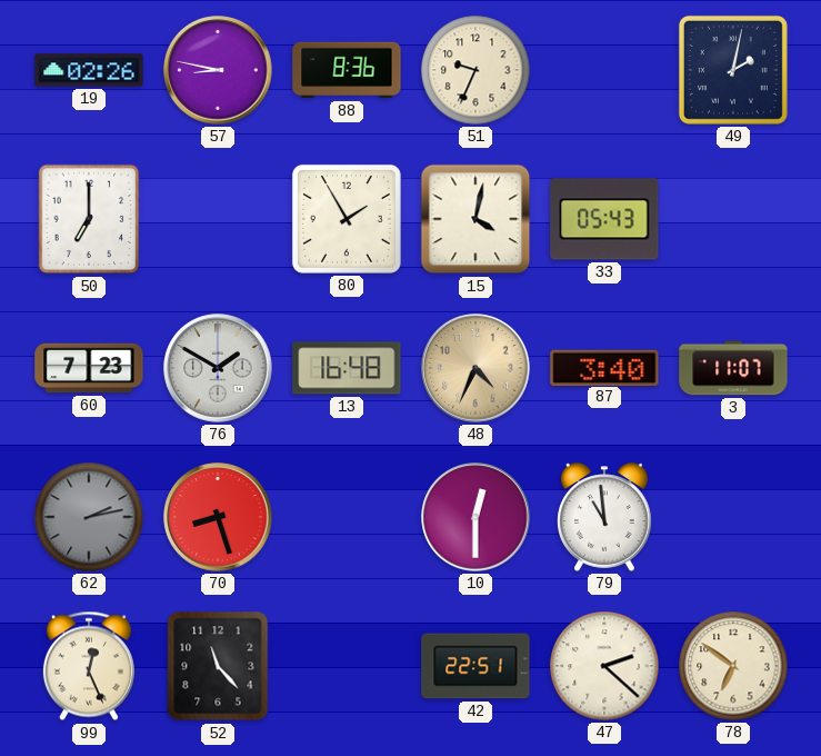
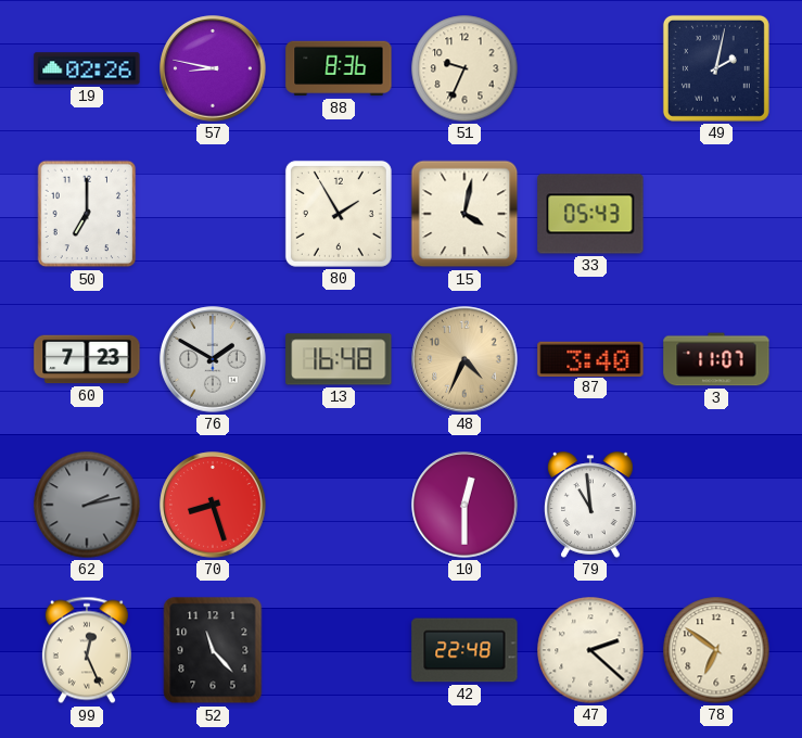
42: 22:51 -> 22:48 (464, 650)
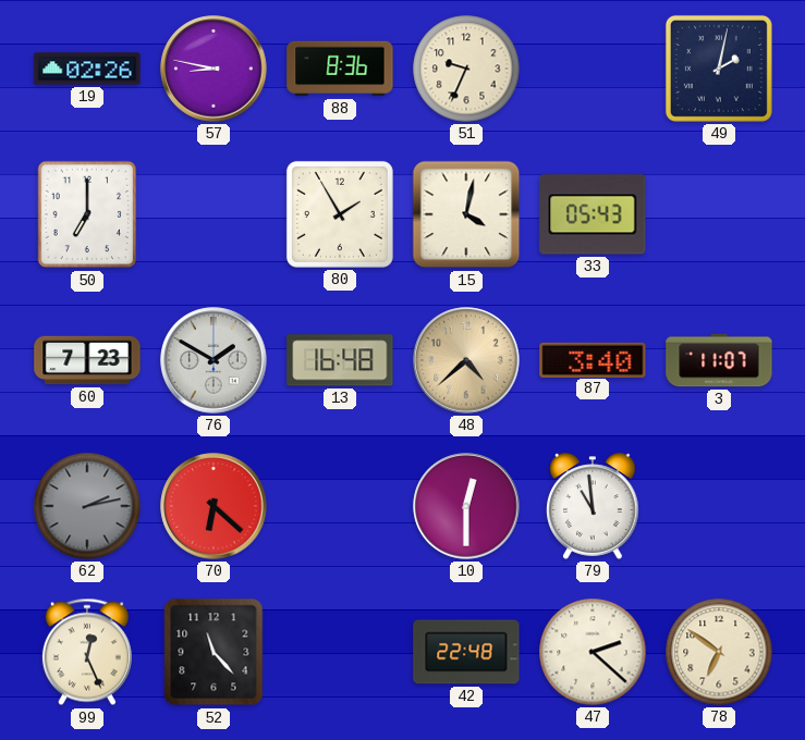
48: 4:34 -> 4:38 (466, 360)
70: 8:27 -> 6:22 (214, 506)
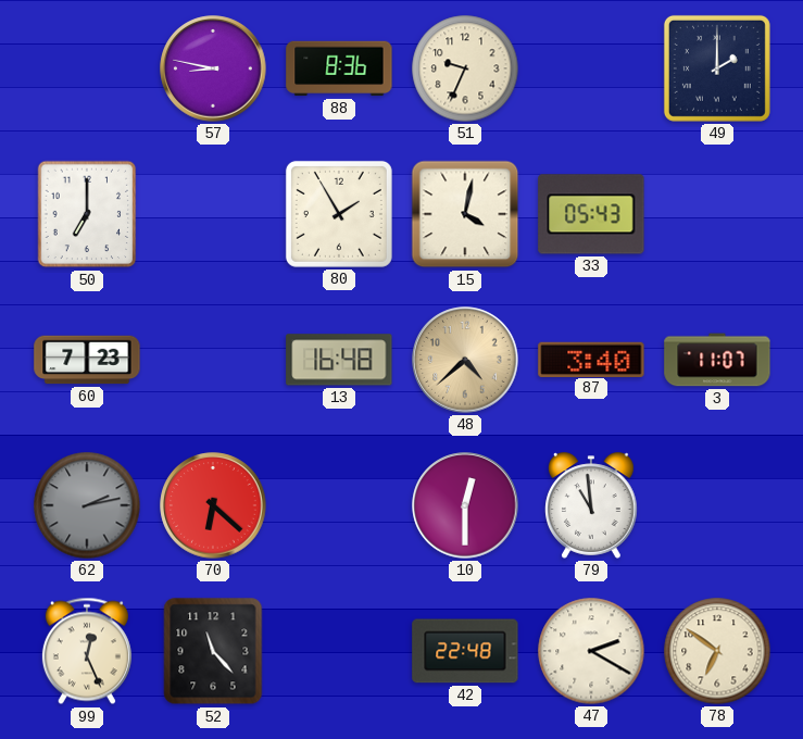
19: 02:26 -> none (87, 69)
49: 2:02 -> 2:00 (717, 68)
76: 1:50 -> none (214, 360)
47: 2:22 -> 2:20 (591, 651)
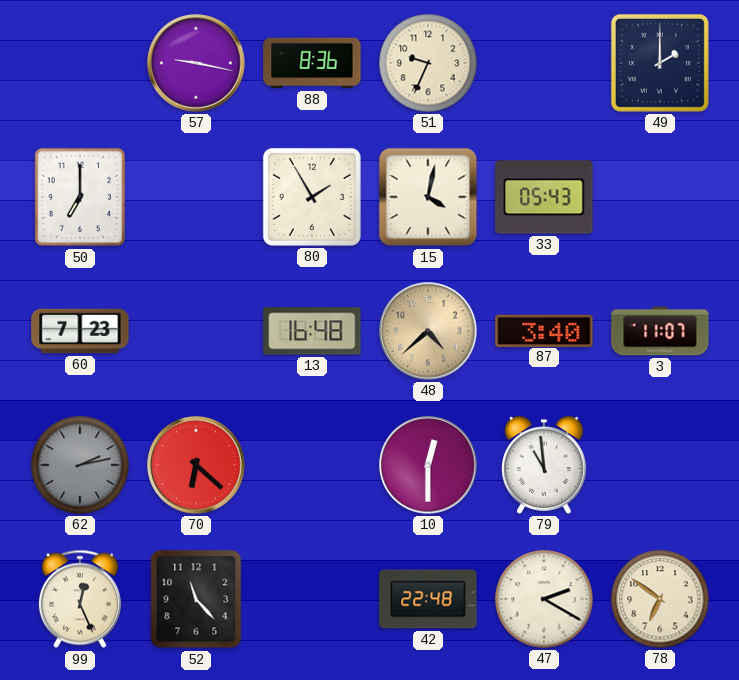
57: 8:47 -> 9:17 (196, 63)
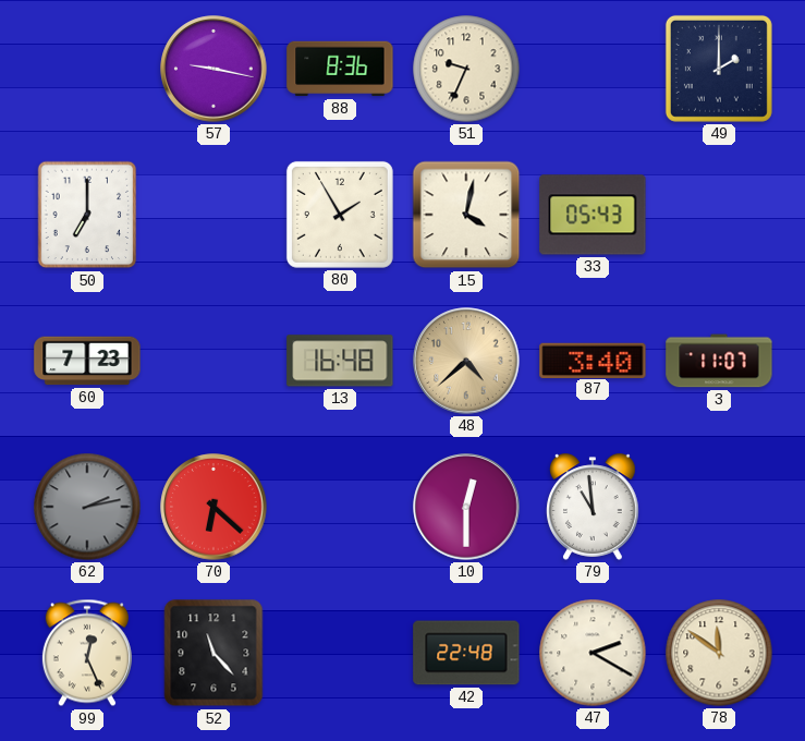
78: 6:51 -> 11:51 (719, 653)
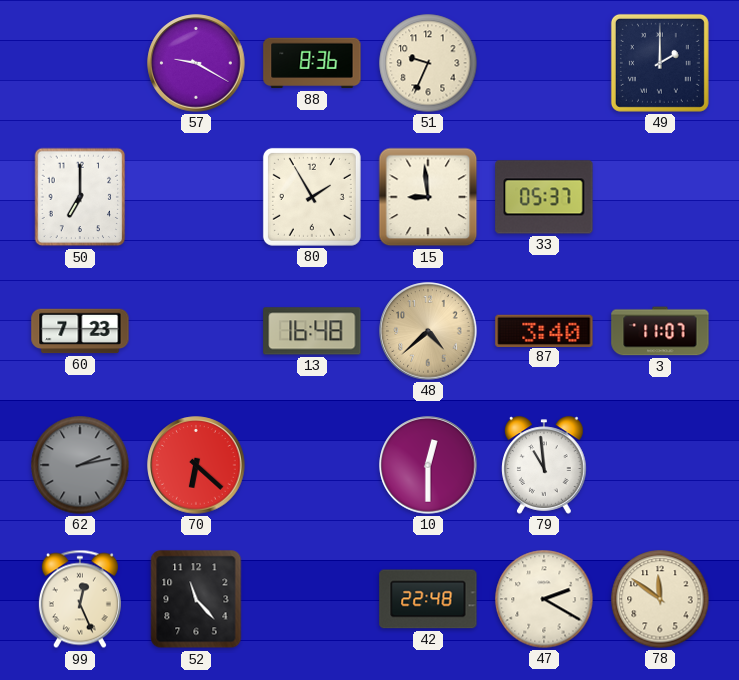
57: 9:17 -> 9:20 (196, 63)
15: 4:02 -> 8:59 (428, 197)
33: 05:43 -> 05:37 (544, 197)
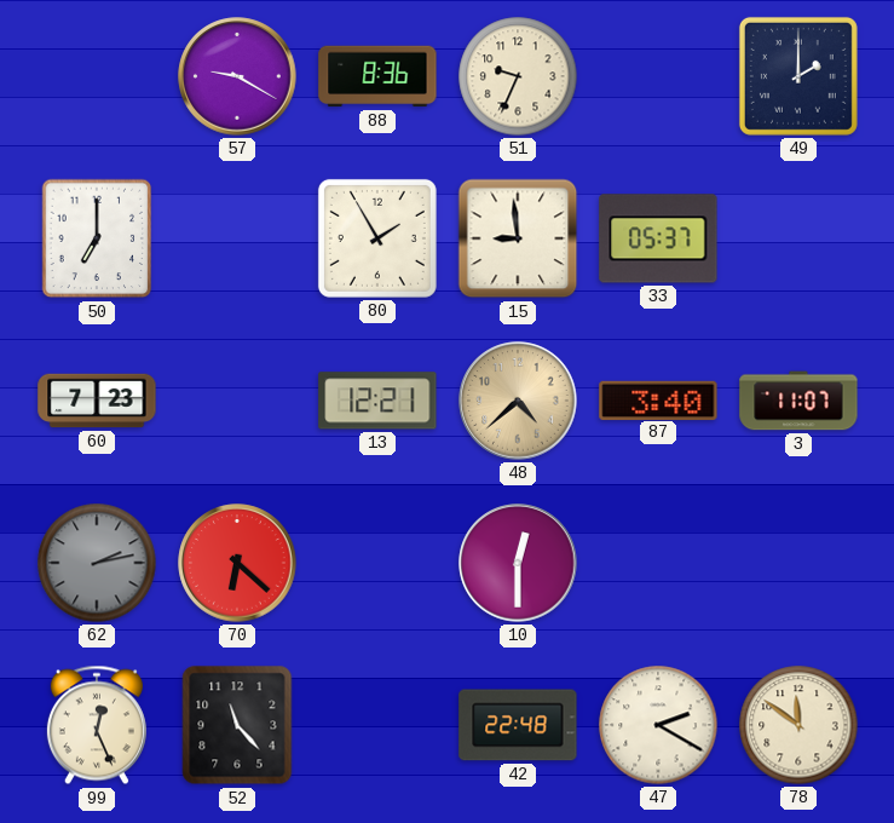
13: 16:48 -> 12:21 (377, 401)
79: 10:59 -> none (544, 465)
